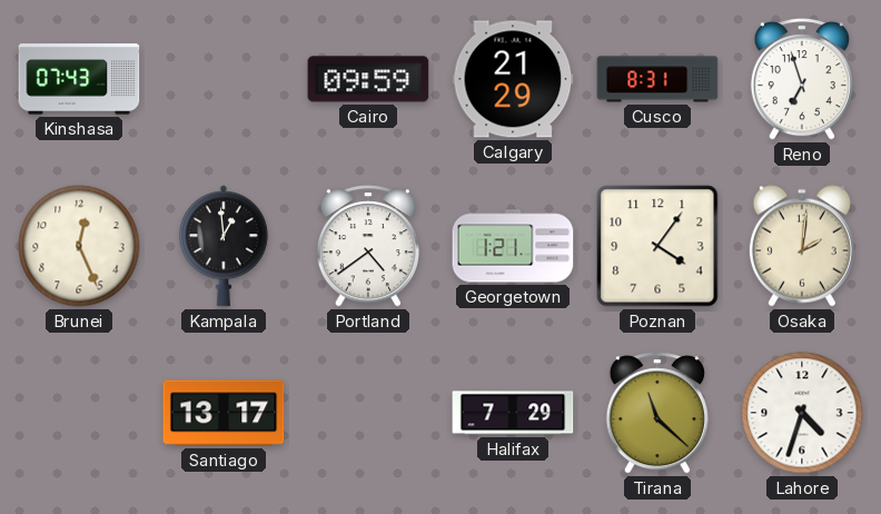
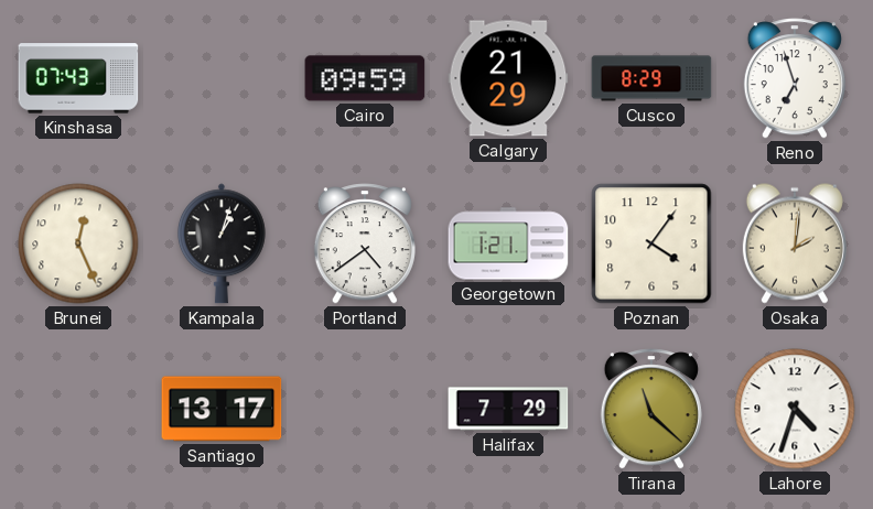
Cusco: 8:31 -> 8:29 (651, 78)
Kampala: 12:59 -> 1:03 (222, 243)
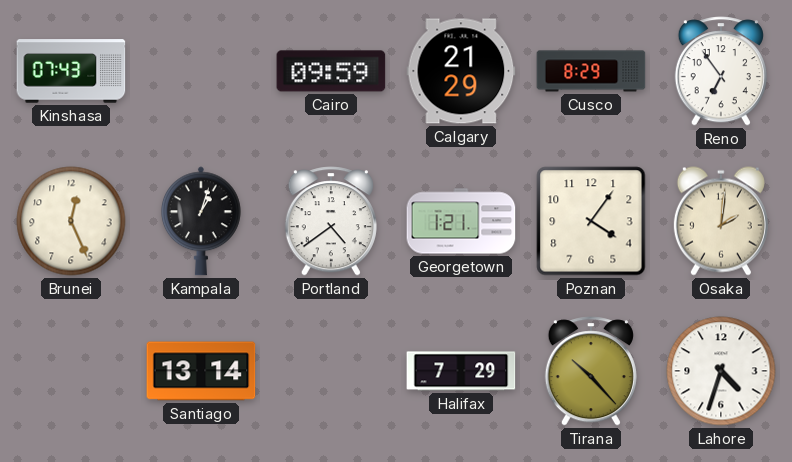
Reno: 6:57 -> 6:54 (721, 71)
Santiago: 13:17 -> 13:14 (201, 371)
Tirana: 11:22 -> 10:23 (591, 371)
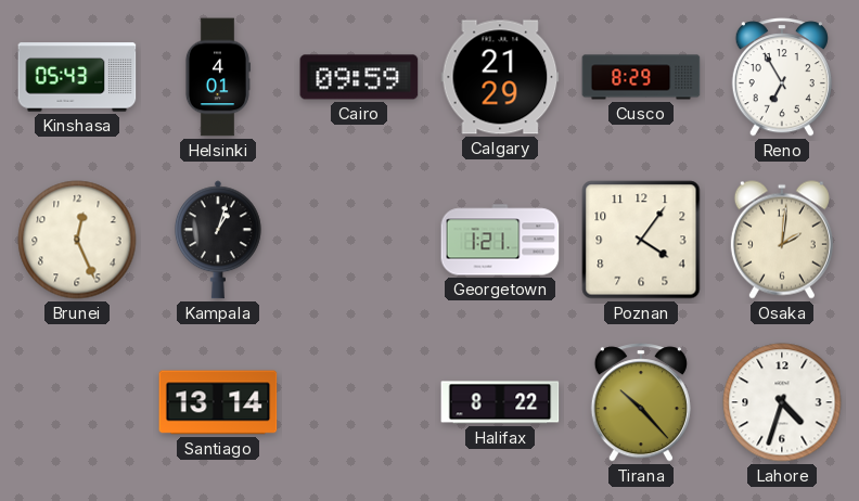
Kinshasa: 07:43 -> 05:43 (77, 77)
Helsinki: none -> 4:01 (217, 77)
Reno: 6:54 -> 6:55 (782, 77)
Portland: 4:39 -> none (331, 221)
Halifax: 7:29 -> 8:22 (500, 402)
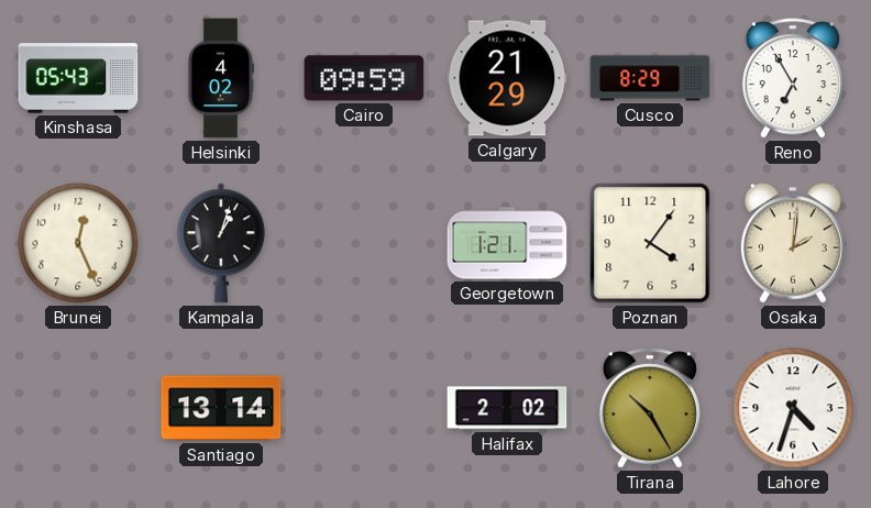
Helsinki: 4:01 -> 4:02 (220, 78)
Halifax: 8:22 -> 2:02 (507, 408)
Tirana: 10:23 -> 10:25 (650, 408)
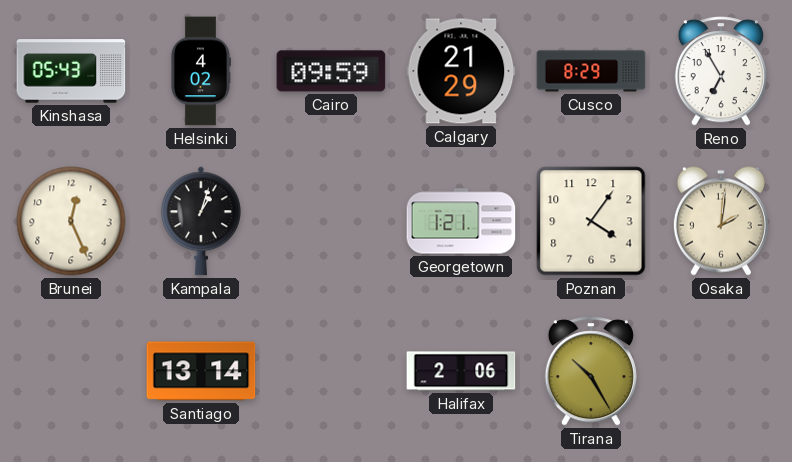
Halifax: 2:02 -> 2:06 (461, 371)
Lahore: 4:33 -> none (793, 408)
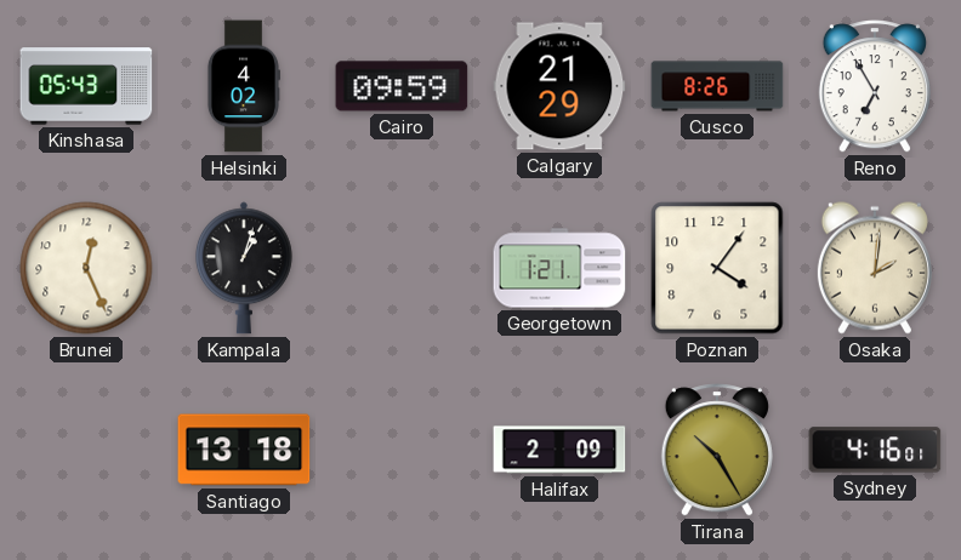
Cusco: 8:29 -> 8:26 (717, 86)
Santiago: 13:14 -> 13:18 (244, 450)
Halifax: 2:06 -> 2:09 (559, 450)
Sydney: none -> 4:16 (875, 450)
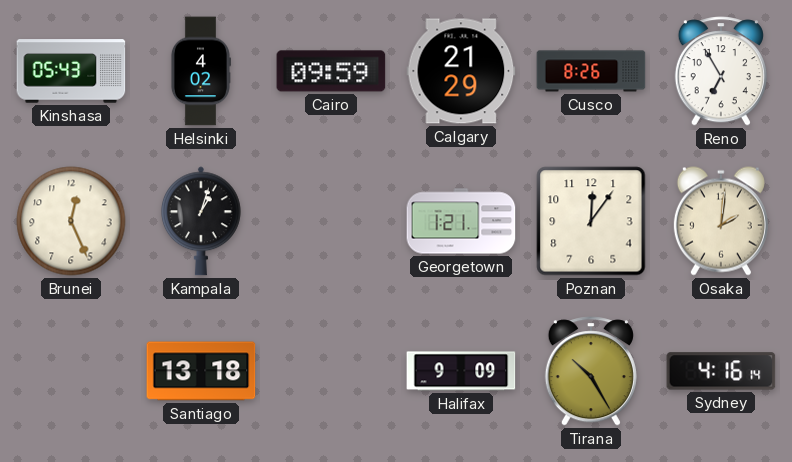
Poznan: 4:06 -> 12:06 (591, 221)
Halifax: 2:09 -> 9:09 (461, 371)
Sydney: 4:16:01 -> 4:16:14 (721, 371)
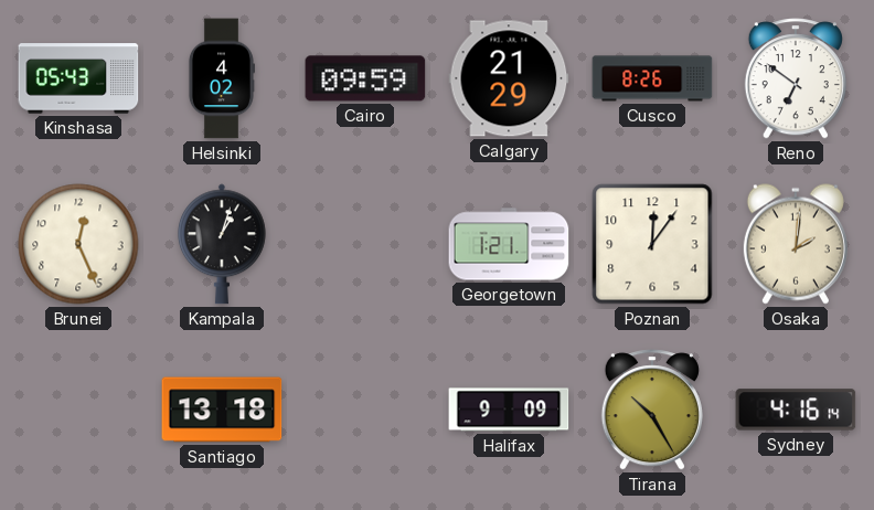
Reno: 6:55 -> 6:51 (796, 78)
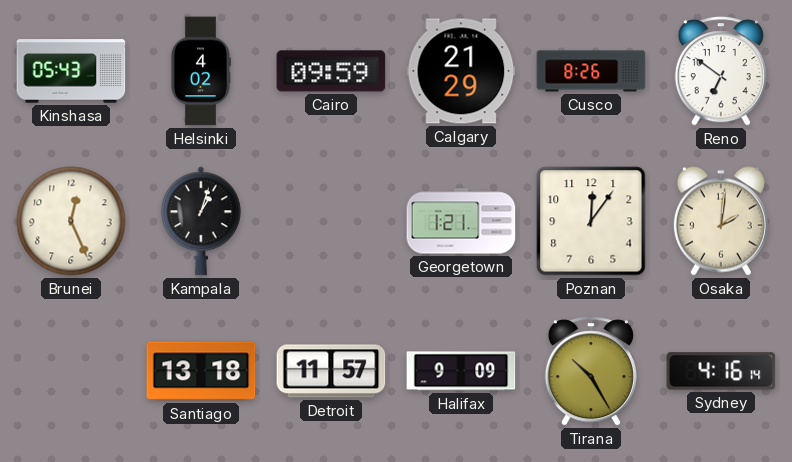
Detroit: none -> 11:57 (331, 371)
